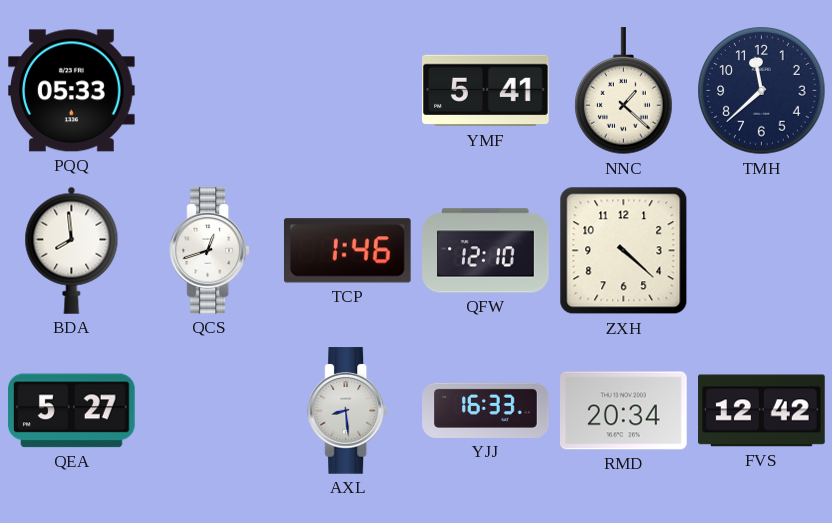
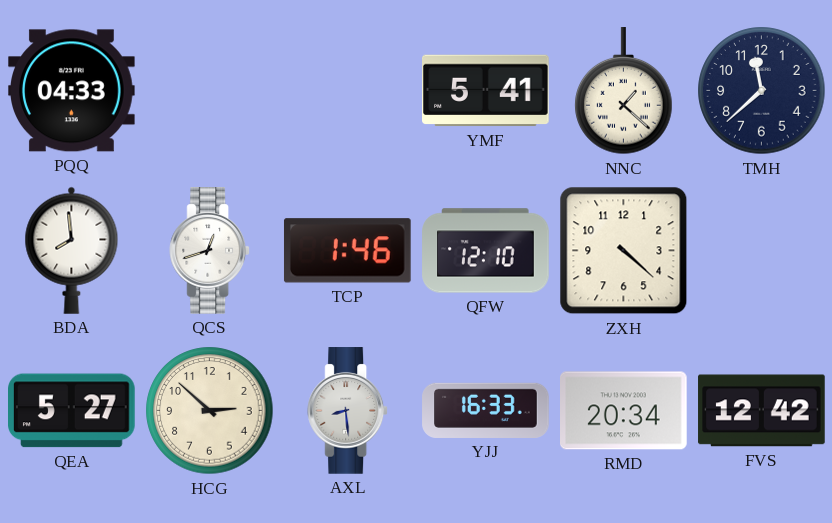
PQQ: 05:33 -> 04:33 (72, 91)
HCG: none -> 2:52 (210, 411)
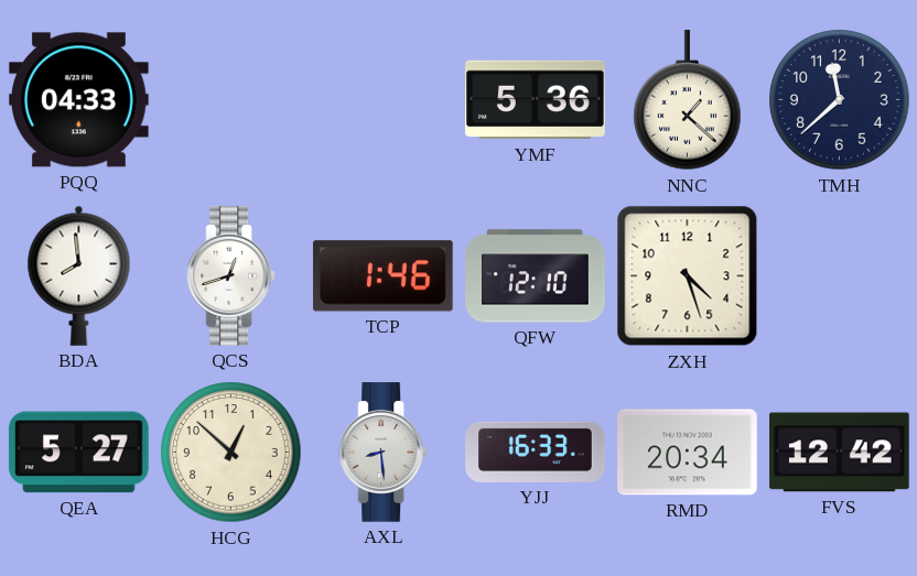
YMF: 5:41 -> 5:36 (536, 100)
ZXH: 4:22 -> 4:27 (688, 276)
HCG: 2:52 -> 12:52 (231, 453)
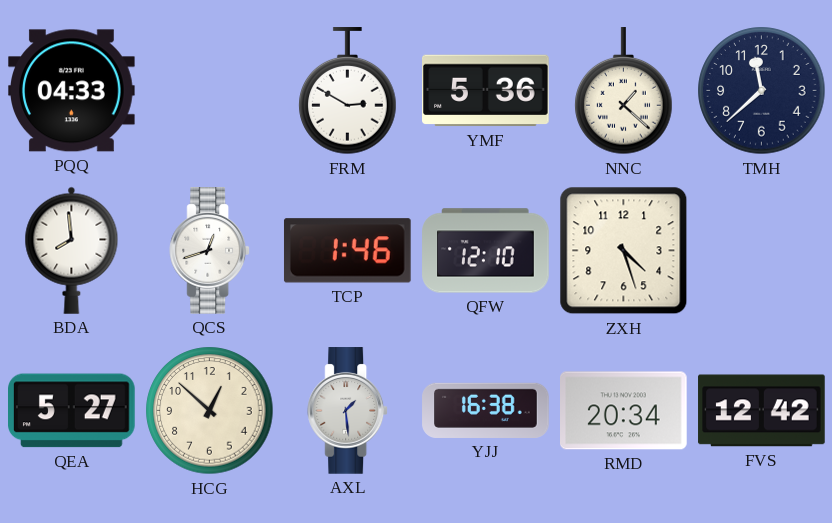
FRM: none -> 2:50 (348, 91)
AXL: 8:29 -> 1:29 (348, 411)
YJJ: 16:33 -> 16:38 (486, 410)
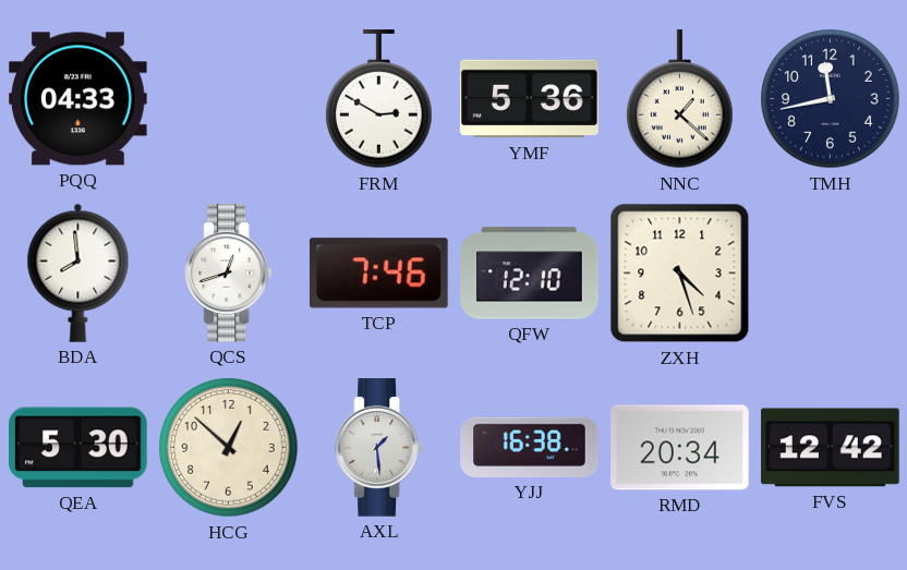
TMH: 11:38 -> 11:43 (831, 99)
TCP: 1:46 -> 7:46 (378, 274)
QEA: 5:27 -> 5:30 (78, 448)
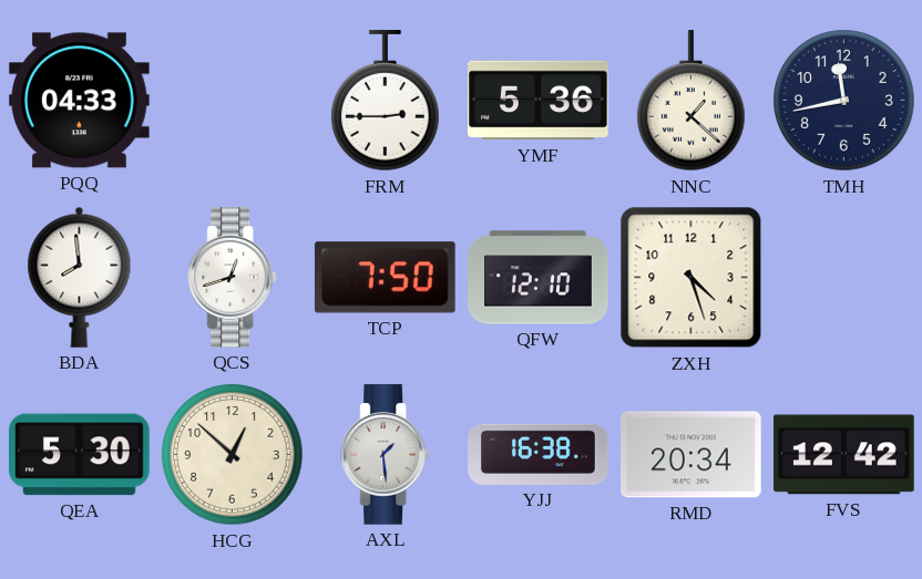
FRM: 2:50 -> 2:45 (386, 101)
TCP: 7:46 -> 7:50 (385, 278)
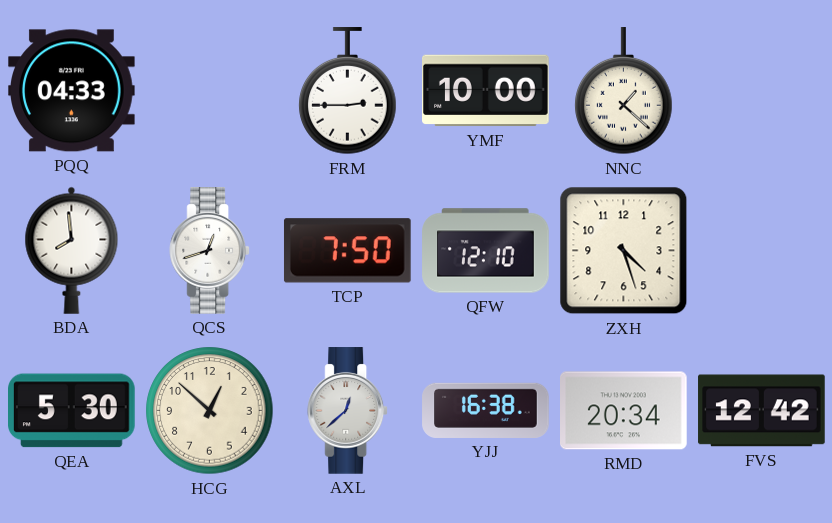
YMF: 5:36 -> 10:00 (486, 91)
TMH: 11:43 -> none (844, 101)
AXL: 1:29 -> 12:38 (348, 411)
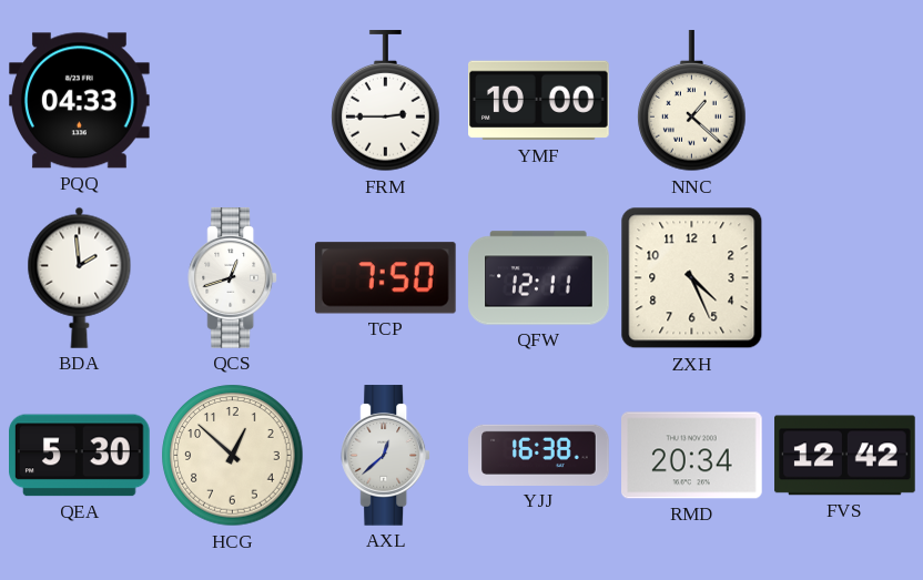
BDA: 7:59 -> 1:59 (80, 277)
QFW: 12:10 -> 12:11 (539, 278)
ZXH: 4:27 -> 4:26 (692, 278)
